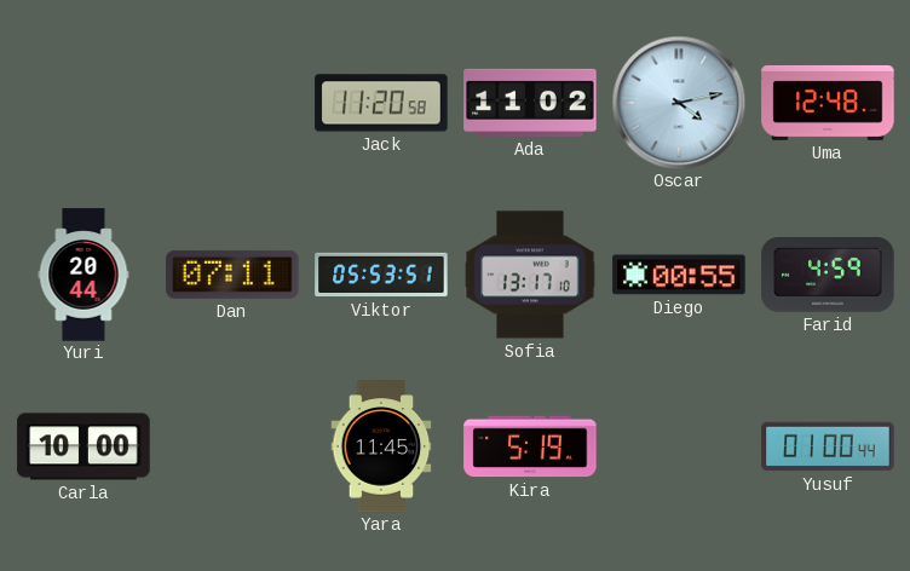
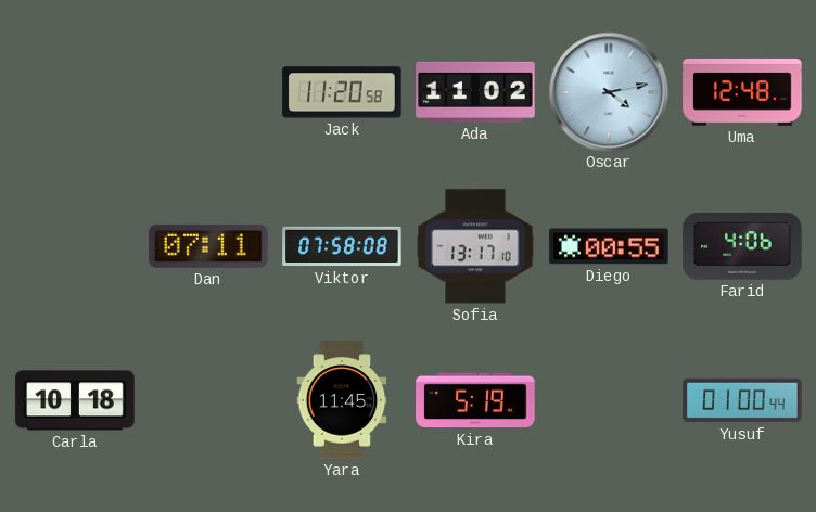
Yuri: 20:44 -> none (83, 275)
Viktor: 05:53 -> 07:58 (342, 246)
Farid: 4:59 -> 4:06 (742, 247)
Carla: 10:00 -> 10:18 (75, 400)
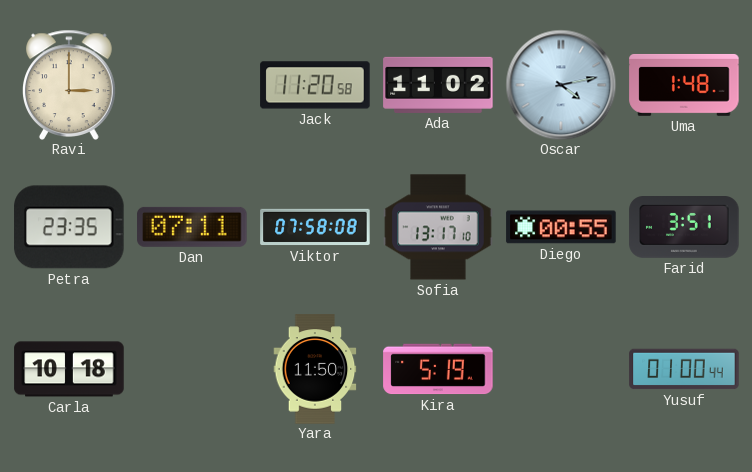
Ravi: none -> 3:00 (70, 85)
Uma: 12:48 -> 1:48 (684, 85)
Petra: none -> 23:35 (69, 227)
Farid: 4:06 -> 3:51 (684, 228)
Yara: 11:45 -> 11:50 (315, 369)
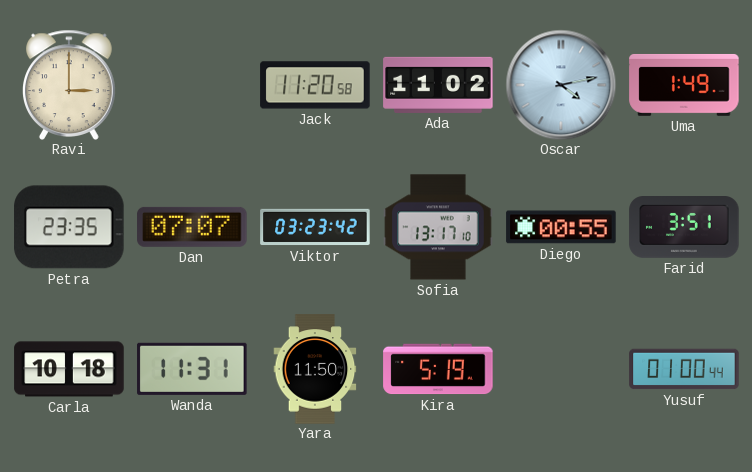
Uma: 1:48 -> 1:49 (684, 85)
Dan: 07:11 -> 07:07 (192, 227)
Viktor: 07:58 -> 03:23 (315, 227)
Wanda: none -> 11:31 (192, 369)
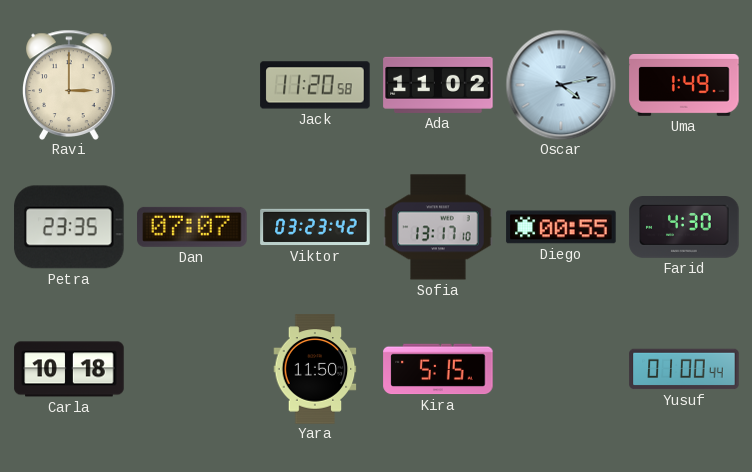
Farid: 3:51 -> 4:30 (684, 228)
Wanda: 11:31 -> none (192, 369)
Kira: 5:19 -> 5:15 (438, 369)
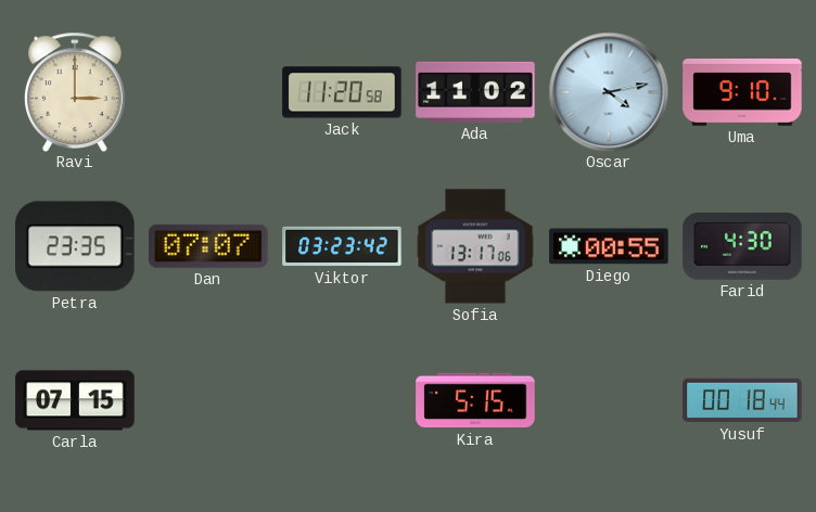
Uma: 1:49 -> 9:10 (742, 92)
Sofia: 13:17:10 -> 13:17:06 (475, 246)
Carla: 10:18 -> 07:15 (75, 400)
Yara: 11:50 -> none (315, 369)
Yusuf: 01:00 -> 00:18 (742, 400)
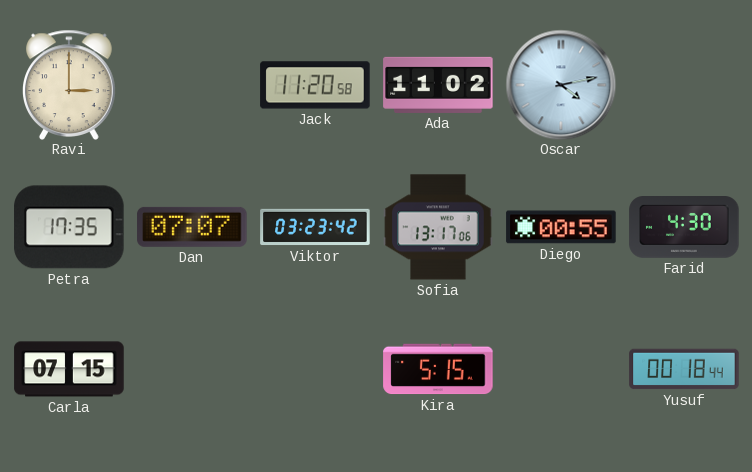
Uma: 9:10 -> none (742, 92)
Petra: 23:35 -> 17:35 (69, 227)
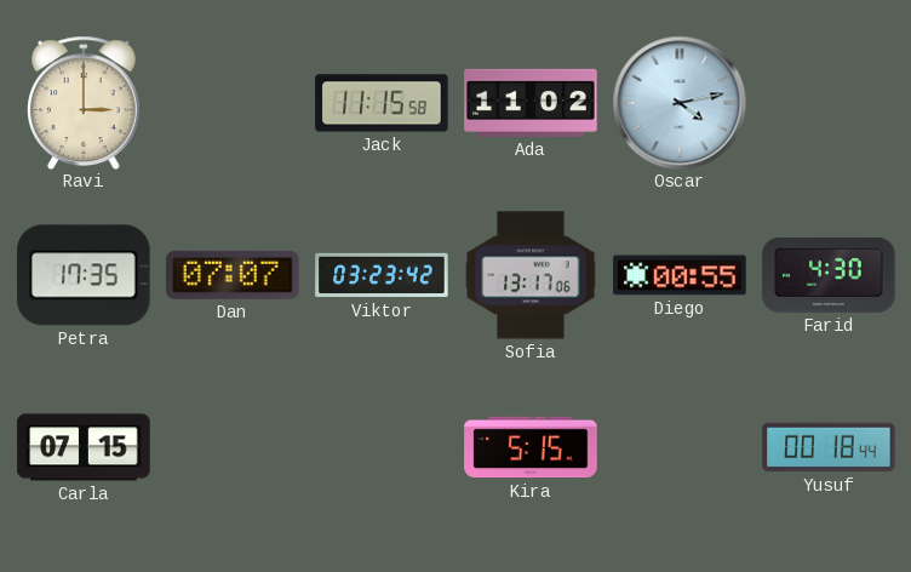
Jack: 11:20 -> 11:15 (382, 103)
